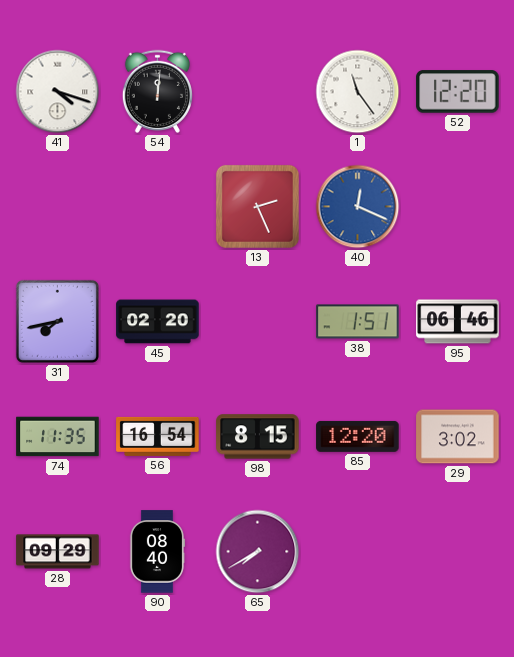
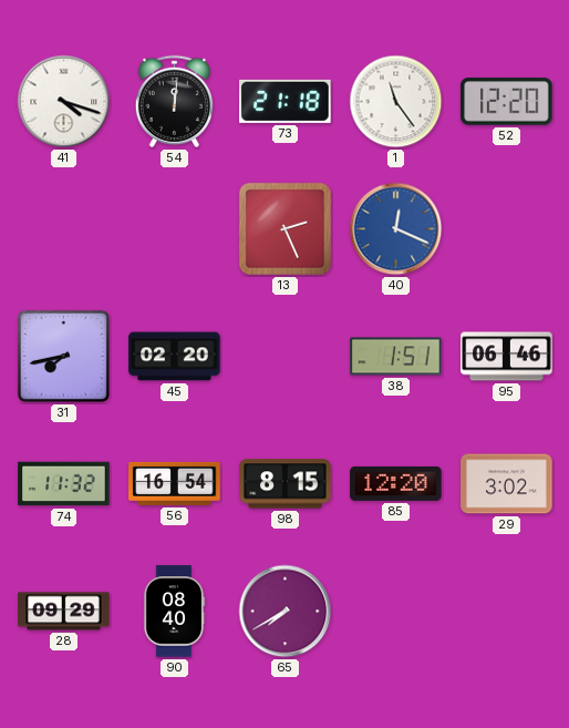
73: none -> 21:18 (286, 101)
74: 11:35 -> 11:32 (64, 484)
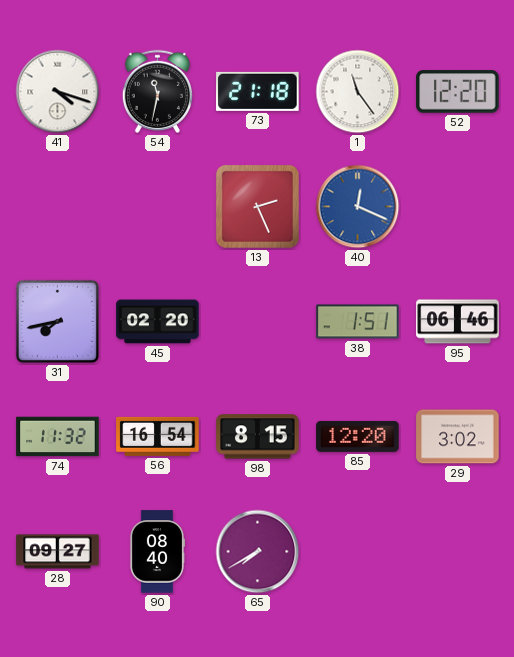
54: 12:01 -> 11:32 (157, 91)
28: 09:29 -> 09:27 (58, 552)
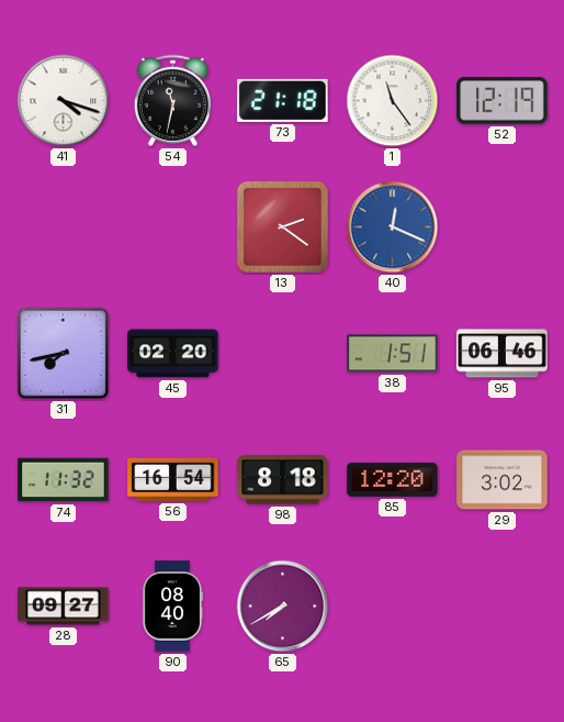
52: 12:20 -> 12:19 (503, 101)
13: 2:26 -> 2:21 (282, 226)
98: 8:15 -> 8:18 (283, 480)
